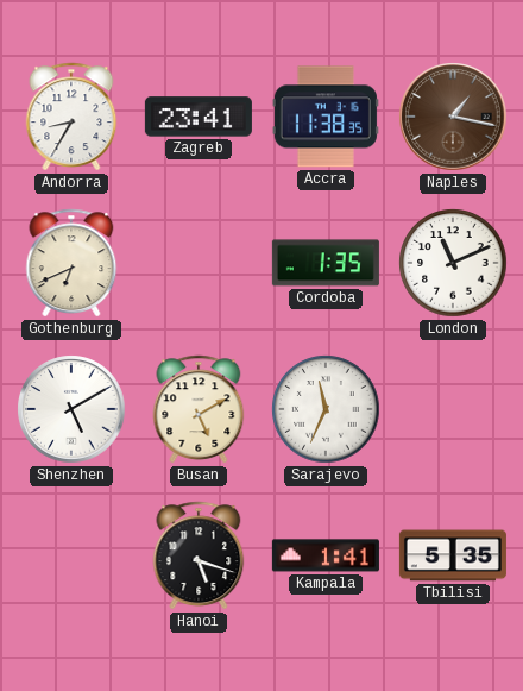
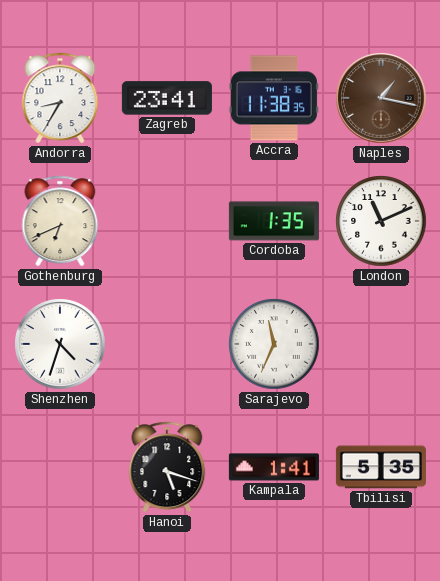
Shenzhen: 5:10 -> 4:33 (60, 344)
Busan: 5:10 -> none (199, 409)
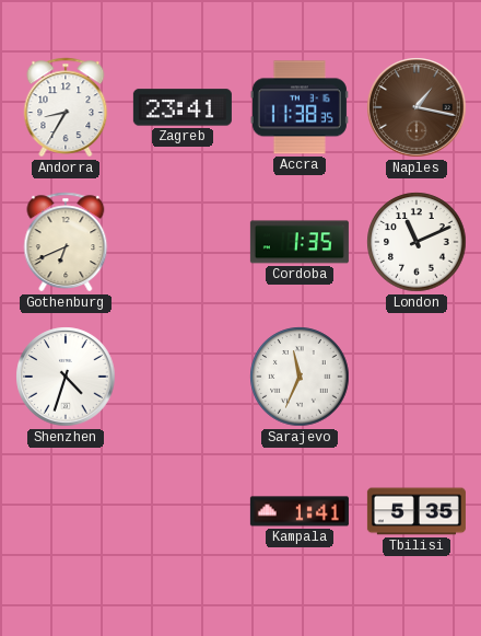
Hanoi: 5:18 -> none (167, 467)
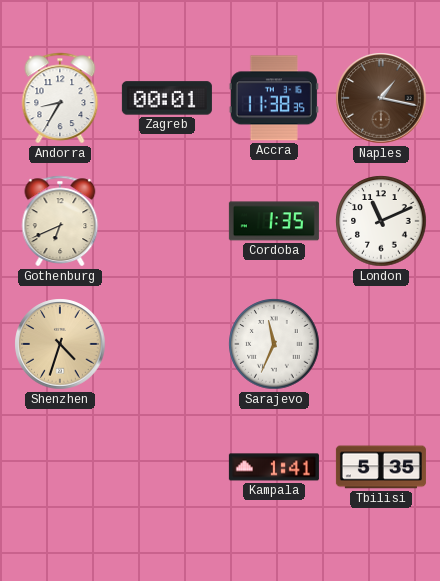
Zagreb: 23:41 -> 00:01 (167, 98)
Shenzhen dial: white -> champagne (60, 344)
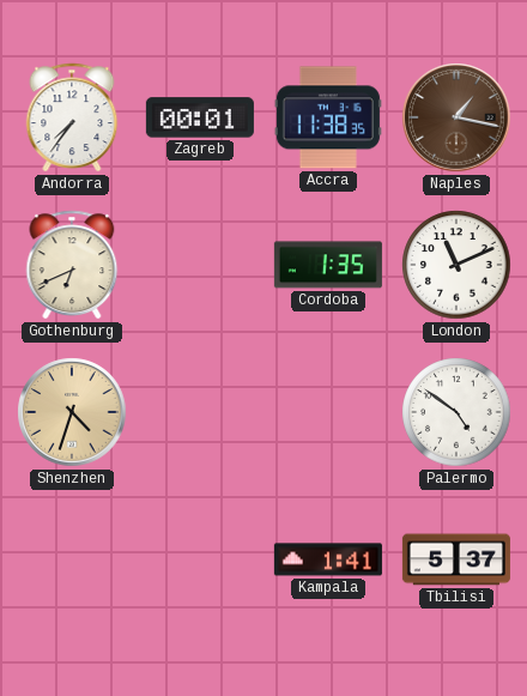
Andorra: 8:35 -> 7:36 (72, 117)
Sarajevo: 11:34 -> none (274, 344)
Palermo: none -> 4:51 (456, 412)
Tbilisi: 5:35 -> 5:37 (456, 559)
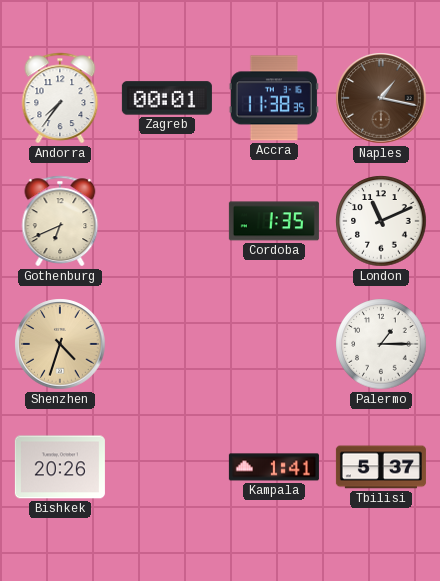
Palermo: 4:51 -> 1:15 (381, 344)
Bishkek: none -> 20:26 (60, 467)
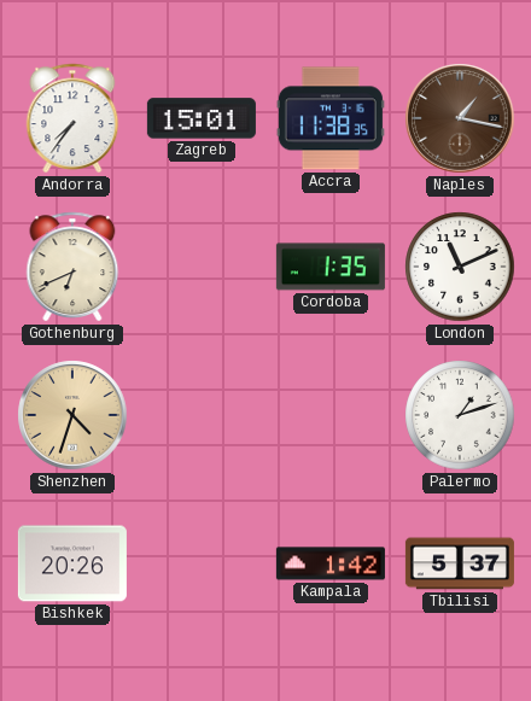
Zagreb: 00:01 -> 15:01 (202, 118)
Palermo: 1:15 -> 1:12 (460, 415)
Kampala: 1:41 -> 1:42 (331, 563)
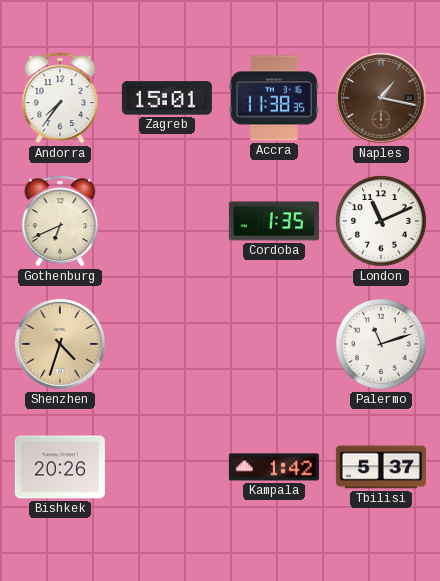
Palermo: 1:12 -> 11:12 (381, 344)
